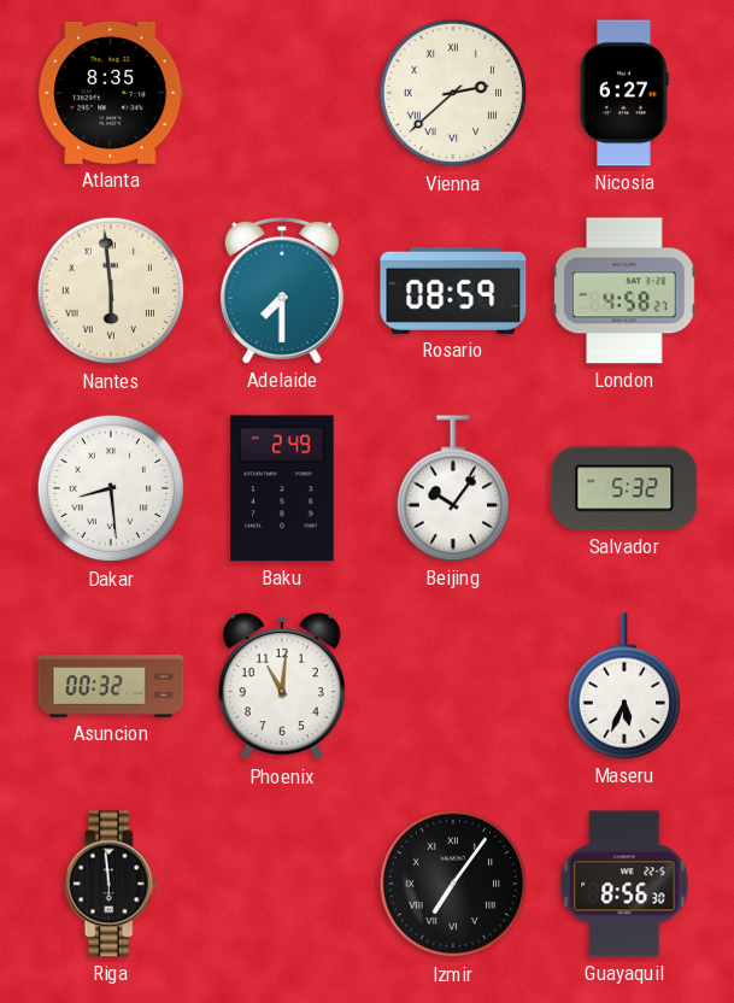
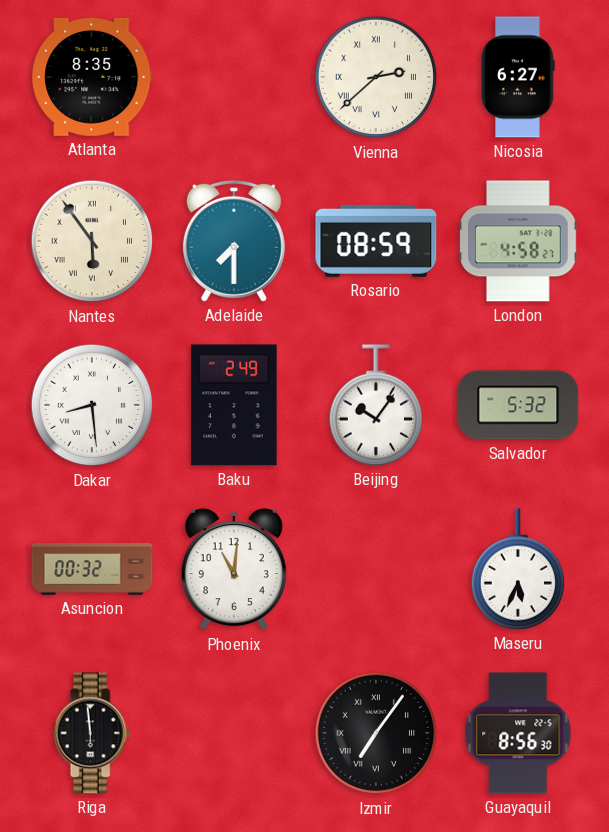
Nantes: 5:59 -> 5:54 (92, 241)
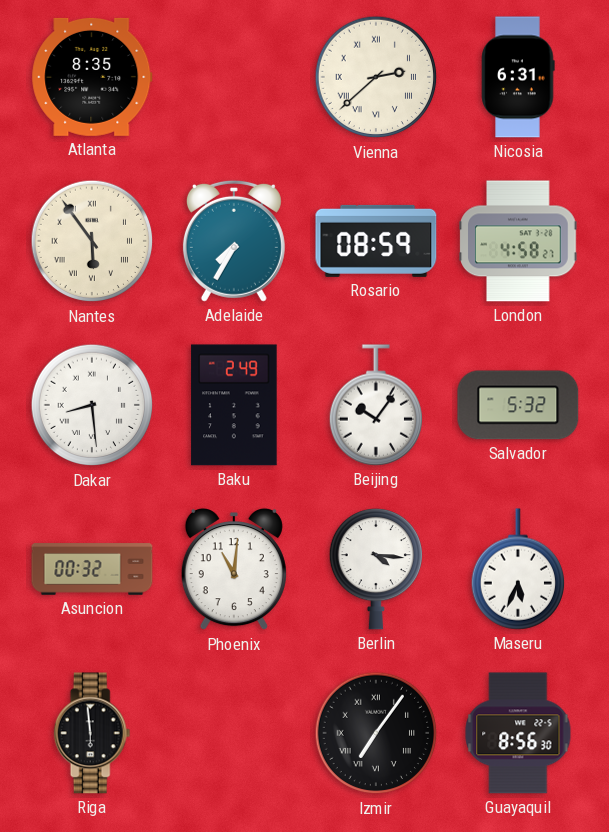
Nicosia: 6:27 -> 6:31 (518, 77)
Adelaide: 7:30 -> 7:35 (234, 241)
Berlin: none -> 4:16 (375, 569)
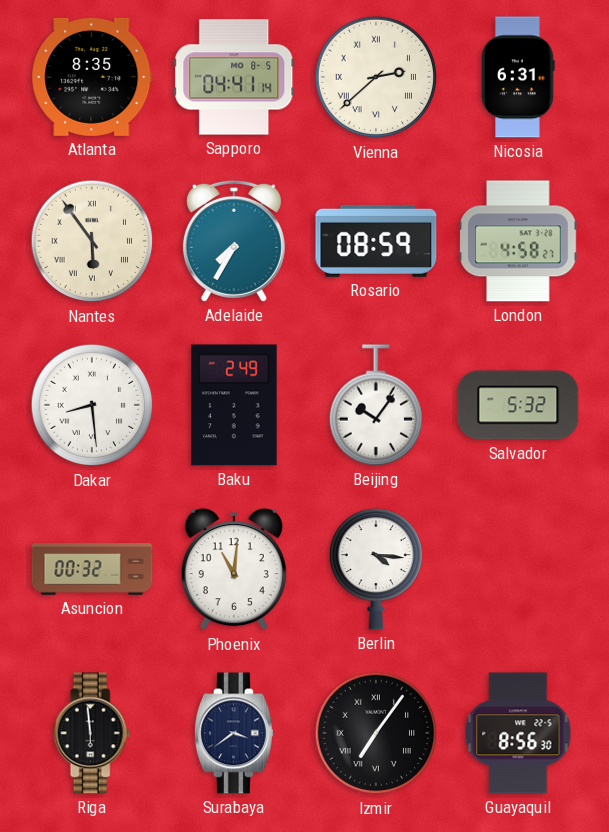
Sapporo: none -> 04:41 (234, 77)
Maseru: 5:34 -> none (517, 569)
Surabaya: none -> 3:39 (234, 733)
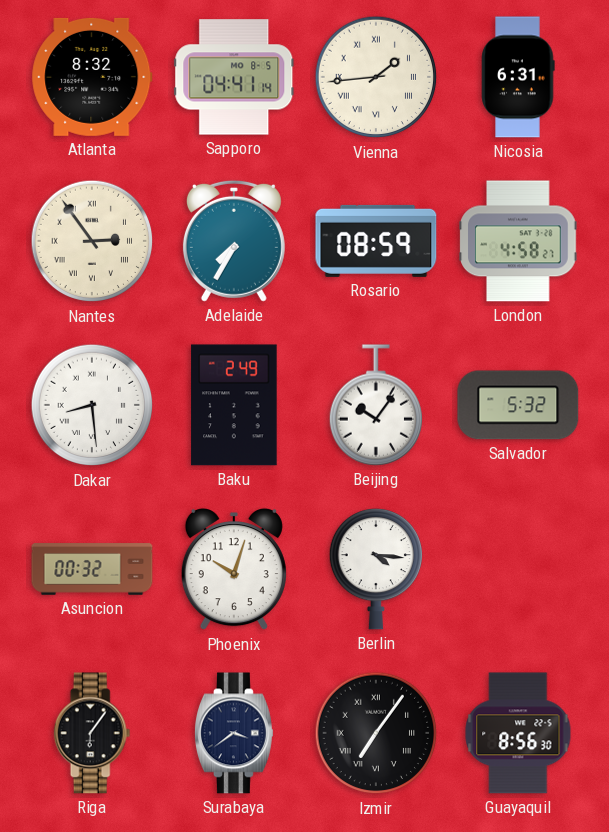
Atlanta: 8:35 -> 8:32 (92, 77)
Vienna: 2:38 -> 1:44 (376, 77)
Nantes: 5:54 -> 2:54 (92, 241)
Phoenix: 11:01 -> 10:03 (234, 570)
Riga: 5:59 -> 6:06 (92, 733)
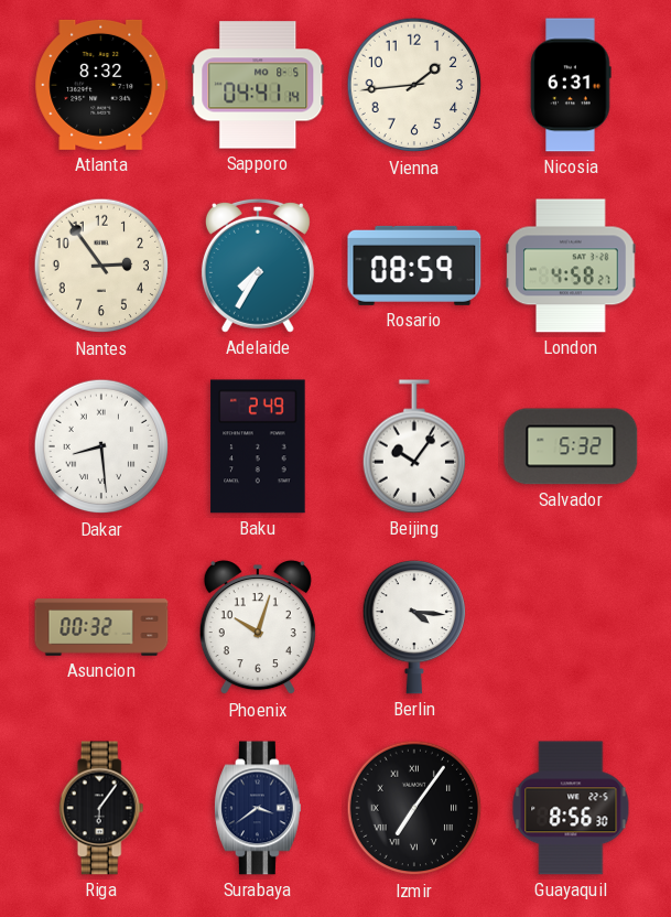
Vienna numerals: Roman -> Arabic (414, 85)
Nantes numerals: Roman -> Arabic (101, 266)
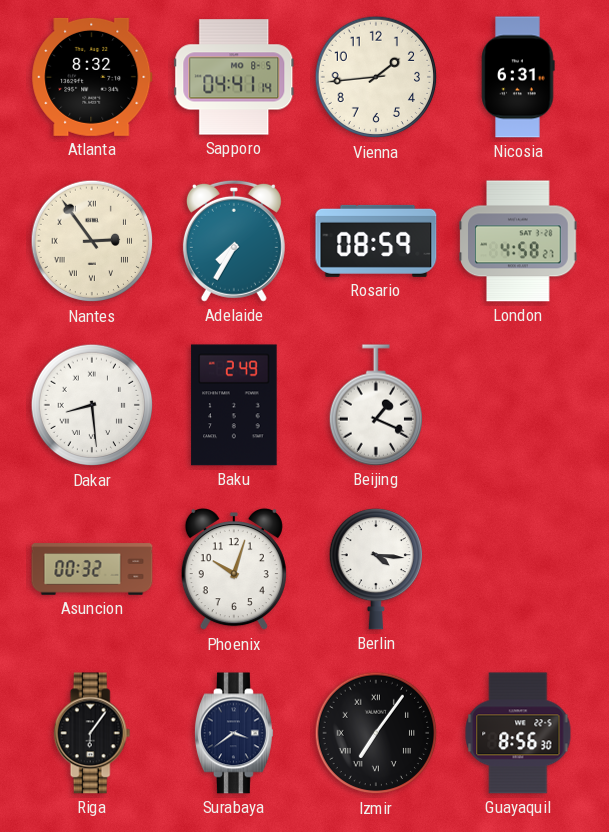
Nantes numerals: Arabic -> Roman (92, 241)
Beijing: 10:06 -> 1:19 (375, 405)
Salvador: 5:32 -> none (571, 446)
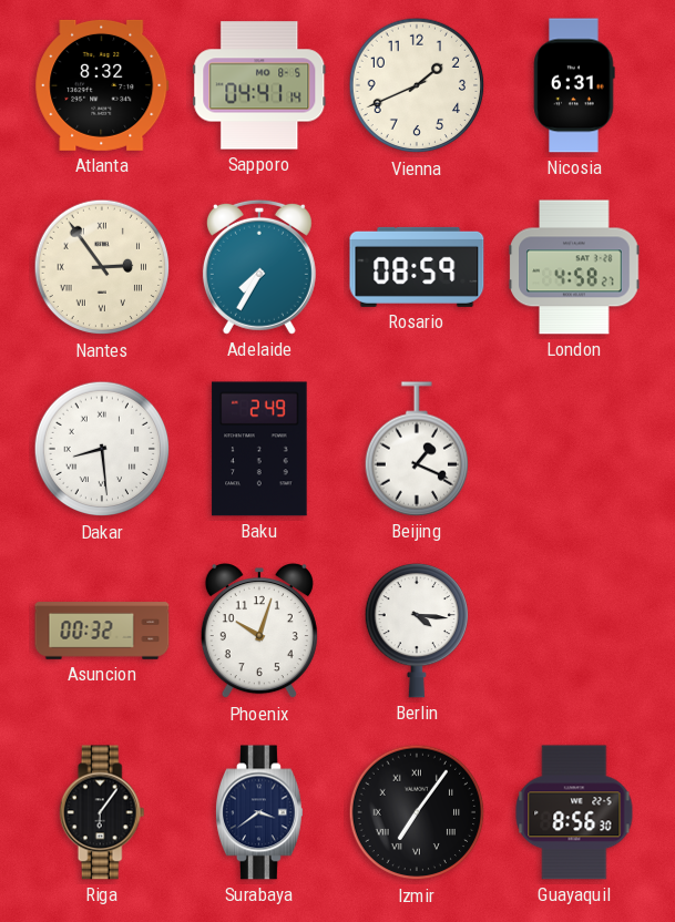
Vienna: 1:44 -> 1:41 (417, 85)
